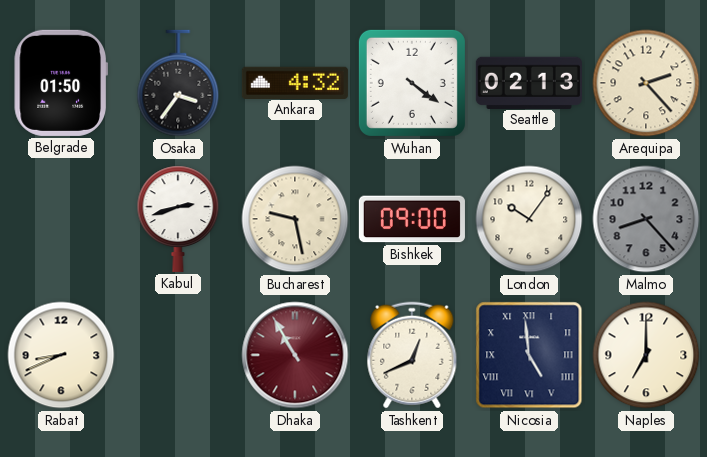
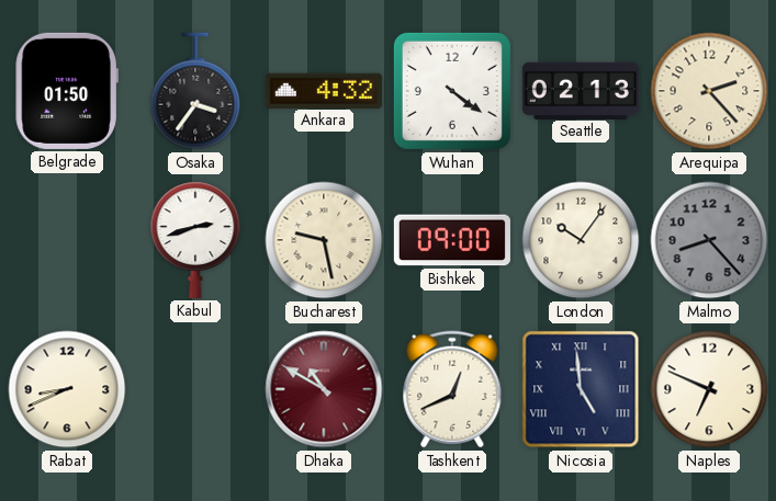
Dhaka: 10:55 -> 10:50 (324, 389)
Naples: 7:00 -> 6:49 (709, 389)
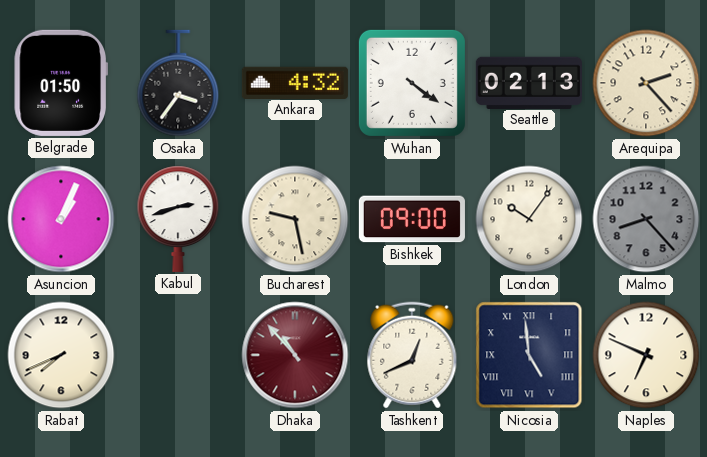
Asuncion: none -> 1:04 (61, 219)
Rabat: 8:41 -> 7:41 (61, 355)
Dhaka: 10:50 -> 10:53 (295, 355)
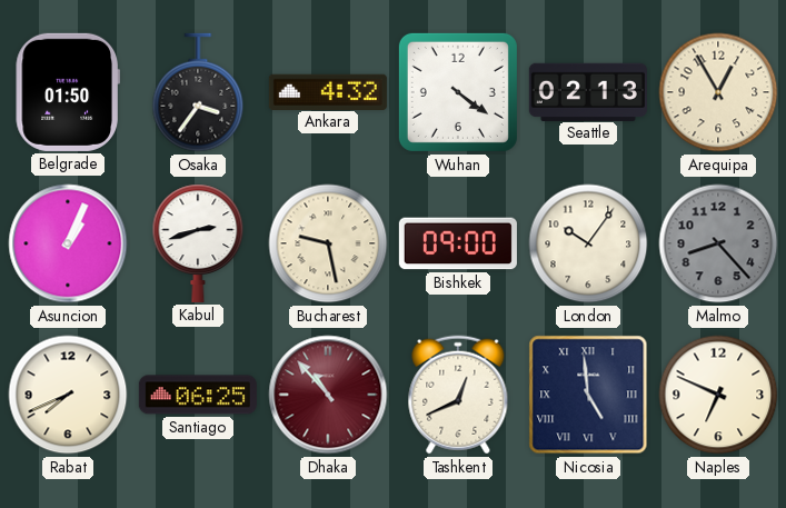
Arequipa: 2:23 -> 12:55 (718, 92)
Santiago: none -> 06:25 (198, 395)
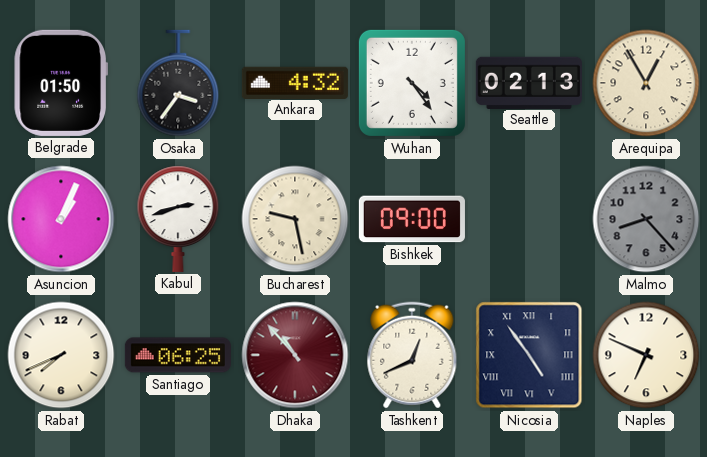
Wuhan: 4:21 -> 4:24 (412, 83)
London: 10:06 -> none (588, 243)
Nicosia: 4:59 -> 4:54 (529, 355)
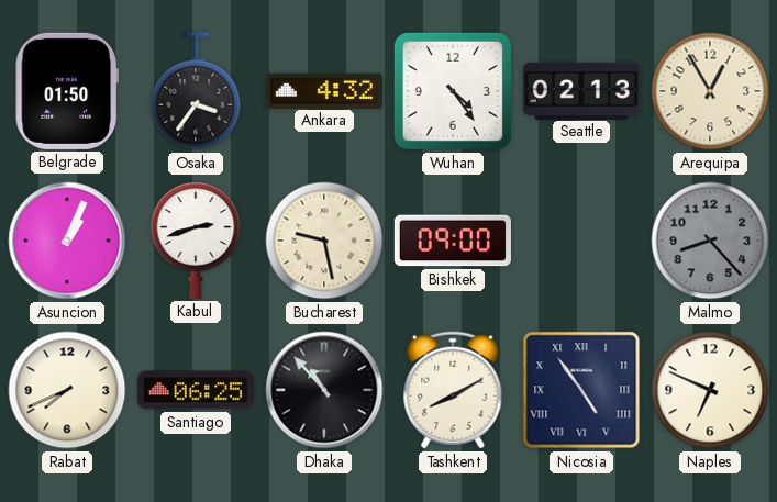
Dhaka dial: burgundy -> black (324, 390)
Tashkent: 12:41 -> 8:10 (453, 390)
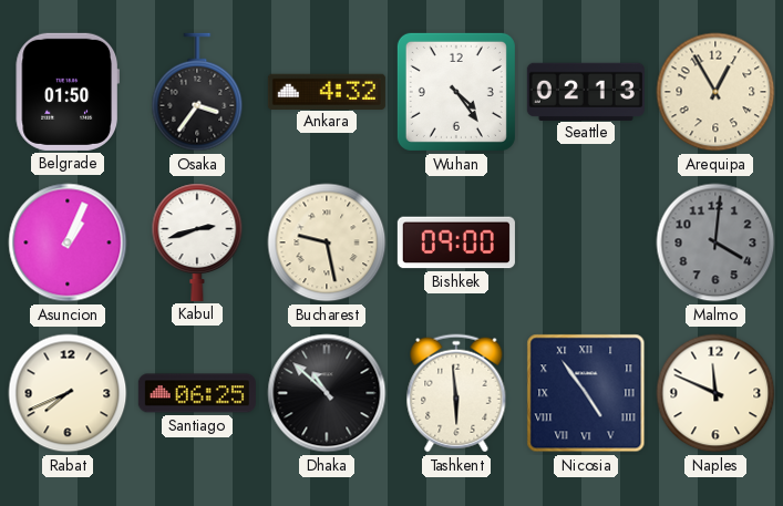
Malmo: 8:23 -> 4:01 (715, 242)
Dhaka: 10:53 -> 10:52 (327, 393)
Tashkent: 8:10 -> 5:59 (456, 393)
Naples: 6:49 -> 11:49 (715, 393)
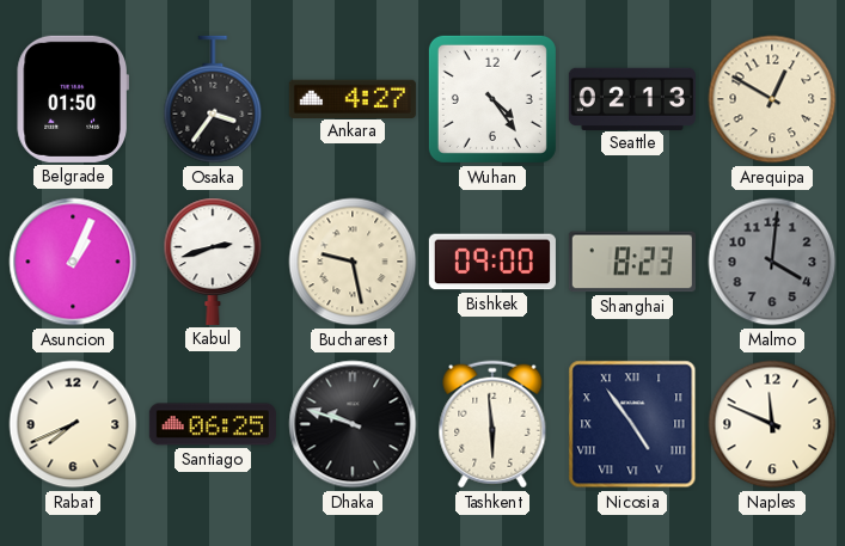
Ankara: 4:32 -> 4:27 (353, 98)
Arequipa: 12:55 -> 12:50 (772, 99)
Shanghai: none -> 8:23 (632, 262)
Dhaka: 10:52 -> 9:48 (353, 424)
